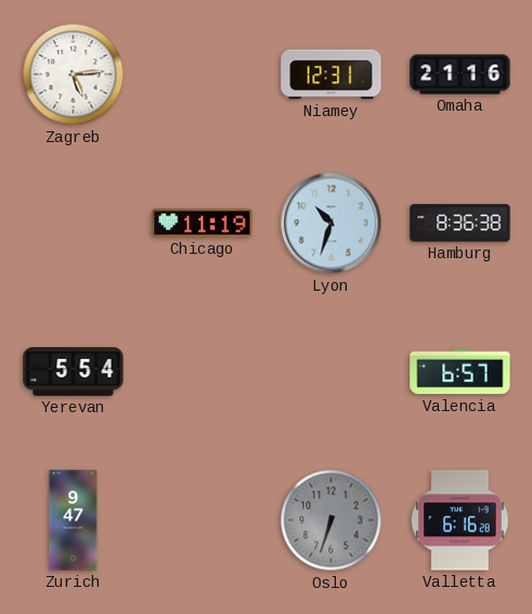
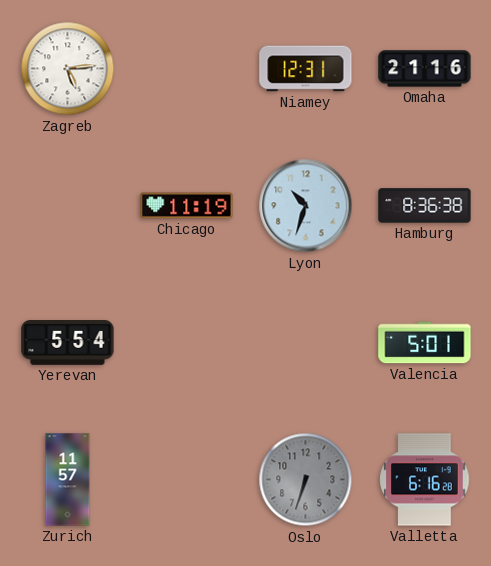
Valencia: 6:57 -> 5:01 (425, 343)
Zurich: 9:47 -> 11:57 (68, 480)
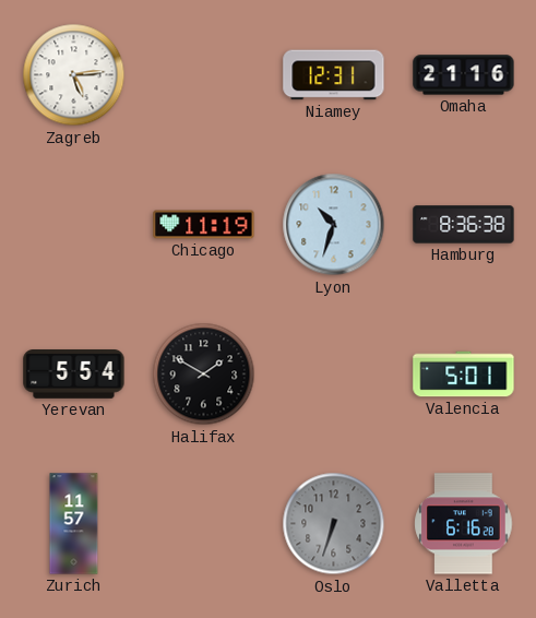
Halifax: none -> 1:50 (204, 375)
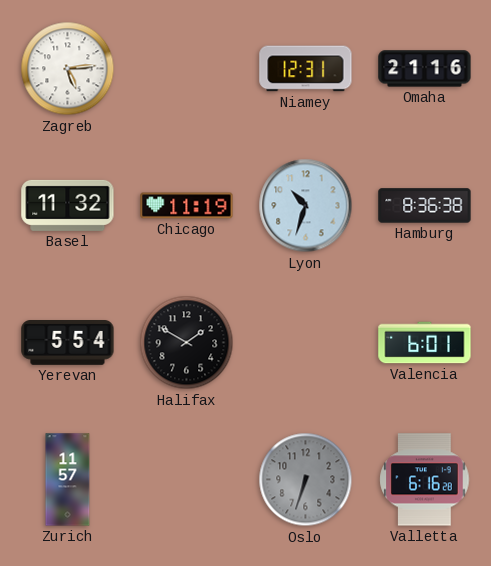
Basel: none -> 11:32 (68, 205)
Valencia: 5:01 -> 6:01 (425, 343)
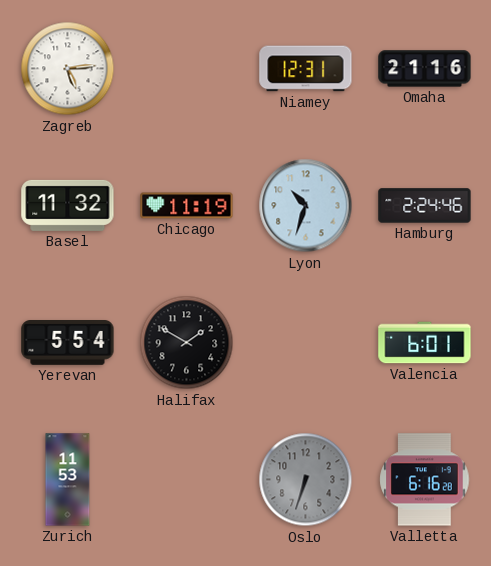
Hamburg: 8:36 -> 2:24 (425, 206)
Zurich: 11:57 -> 11:53 (68, 480)
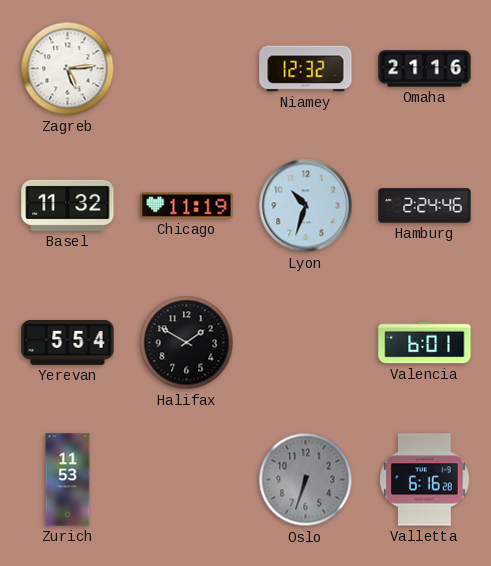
Niamey: 12:31 -> 12:32 (306, 69)
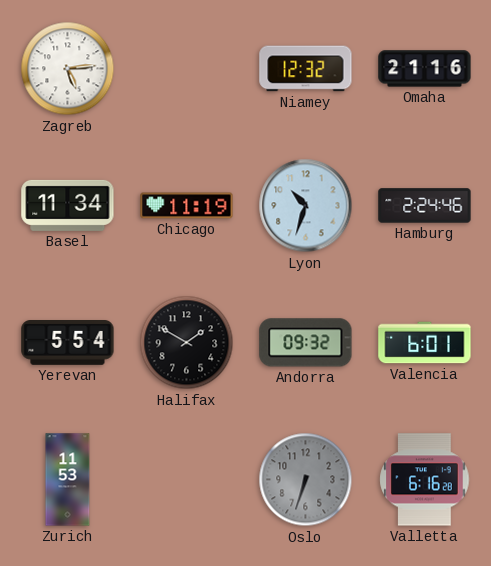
Basel: 11:32 -> 11:34 (68, 205)
Andorra: none -> 09:32 (306, 343)
